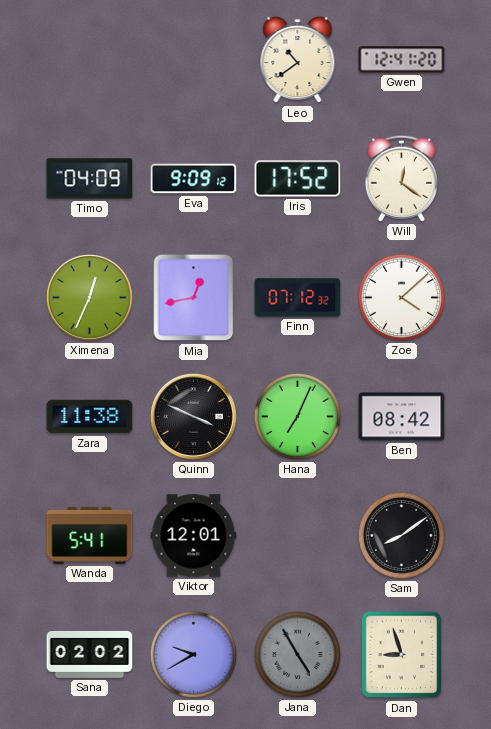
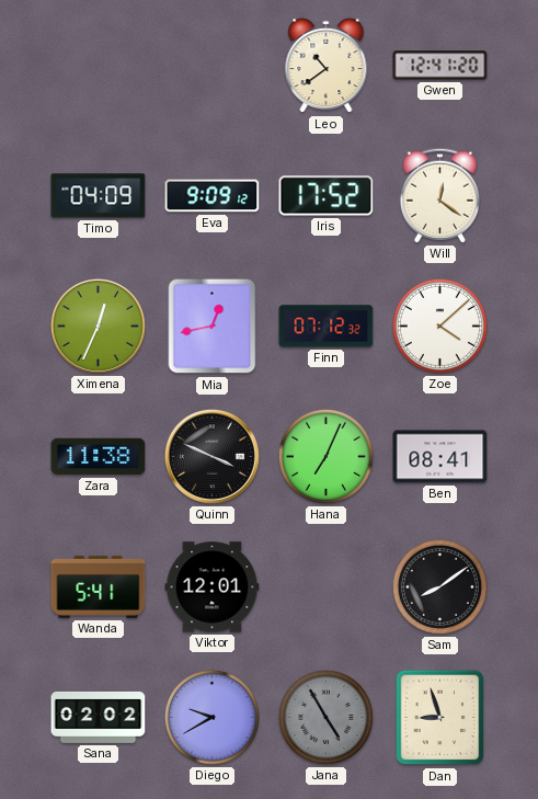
Ben: 08:42 -> 08:41 (440, 457)
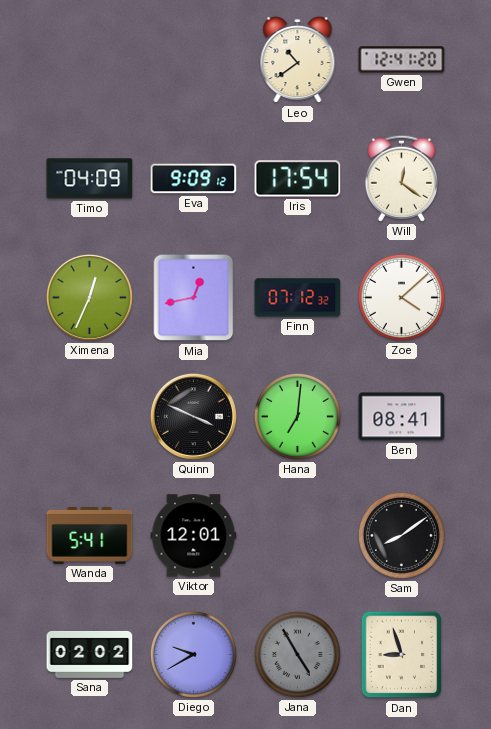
Iris: 17:52 -> 17:54 (298, 179)
Zara: 11:38 -> none (99, 457)
Hana: 7:04 -> 7:01 (297, 416)
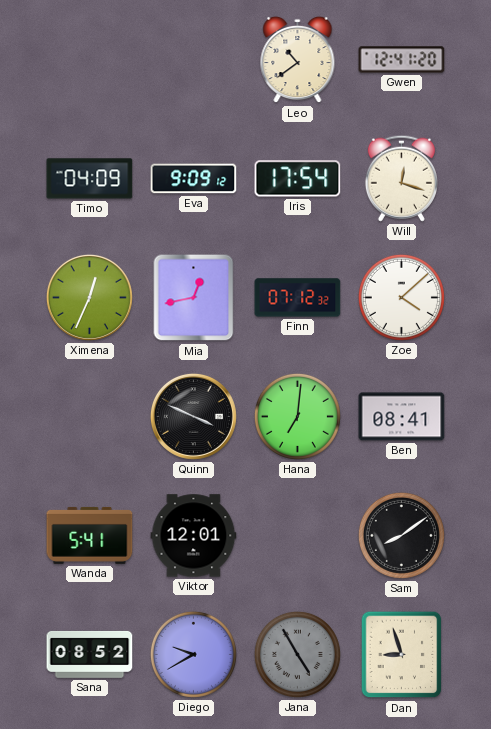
Will: 12:21 -> 12:18 (401, 178)
Sana: 02:02 -> 08:52 (90, 654)
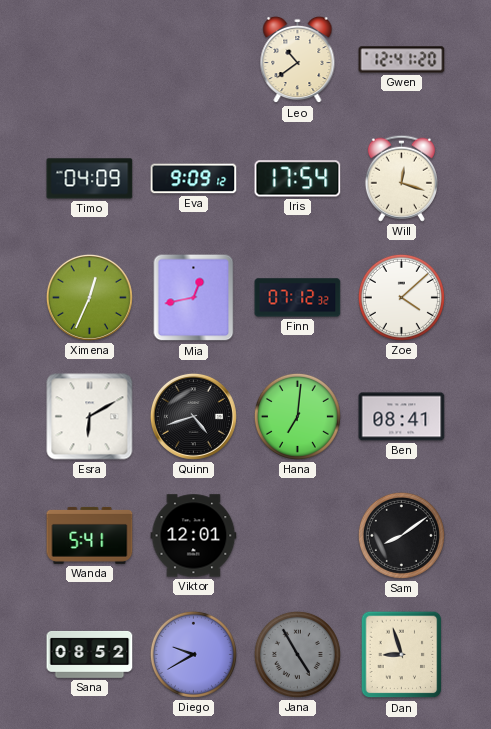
Esra: none -> 6:10 (90, 417)
Quinn: 3:49 -> 4:42 (193, 416)
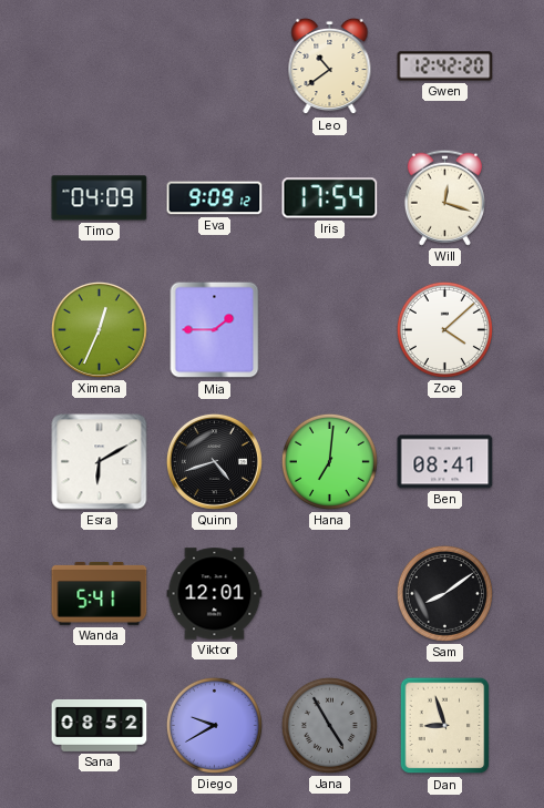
Gwen: 12:41 -> 12:42 (445, 67)
Mia: 12:43 -> 1:45 (215, 330)
Finn: 07:12 -> none (298, 298)
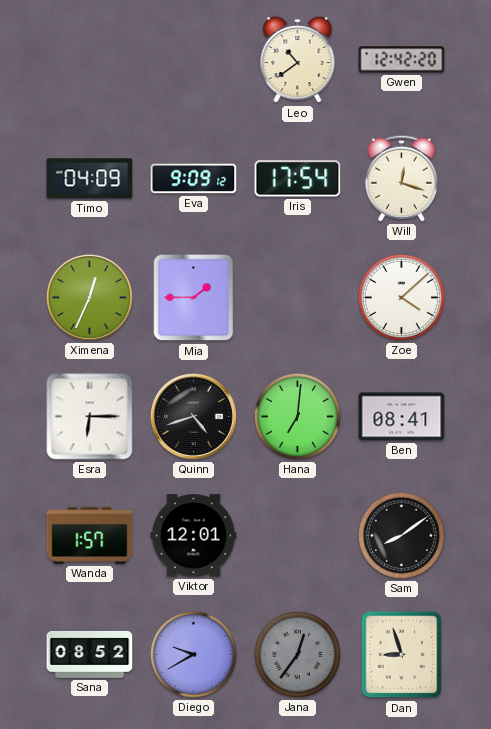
Esra: 6:10 -> 6:15 (90, 417)
Wanda: 5:41 -> 1:57 (90, 535)
Jana: 4:55 -> 12:36 (297, 654)
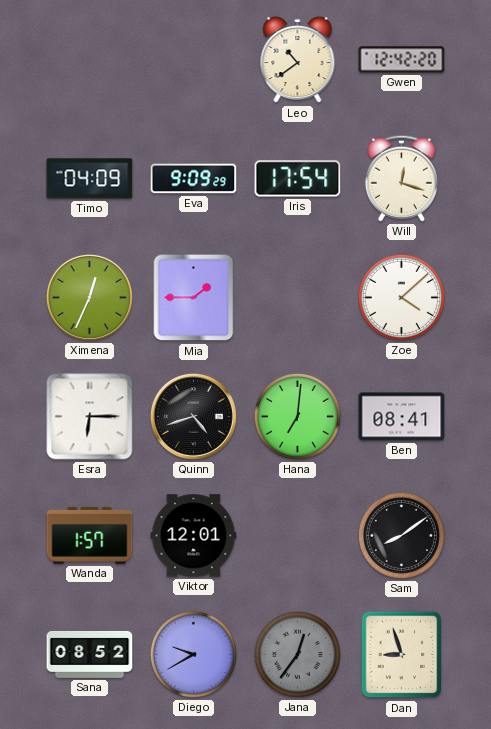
Eva: 9:09:12 -> 9:09:29 (194, 179)
